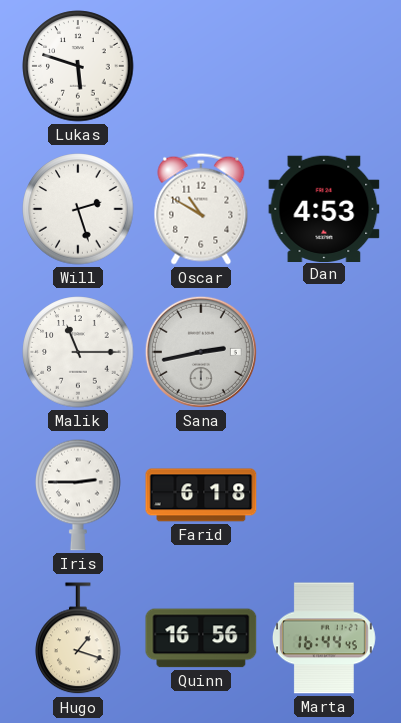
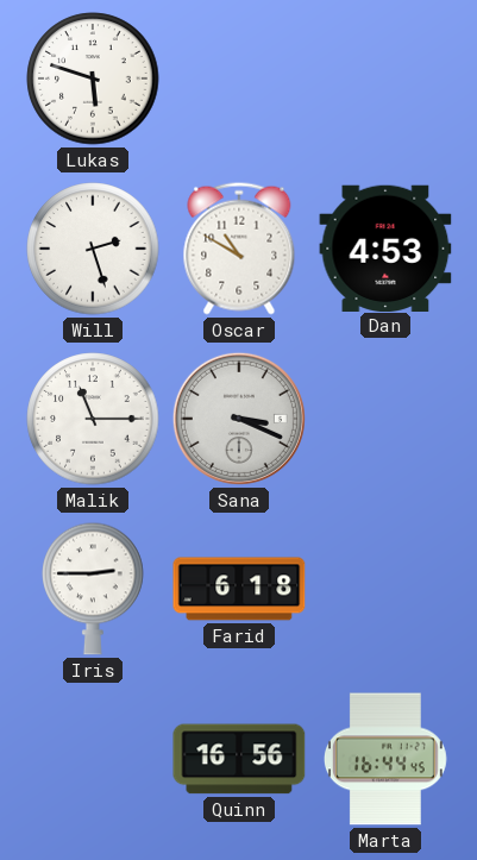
Sana: 2:43 -> 3:19 (239, 419)
Hugo: 1:18 -> none (78, 639)
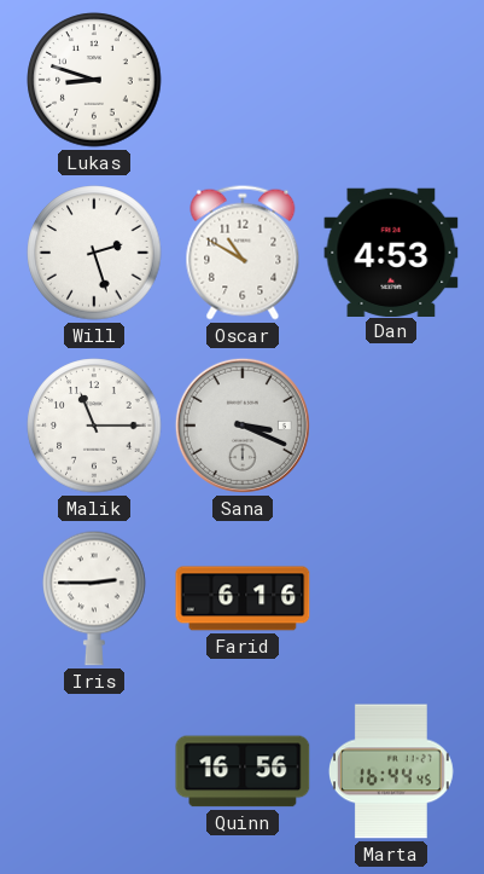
Lukas: 5:48 -> 8:48 (94, 80)
Farid: 6:18 -> 6:16 (243, 598)
